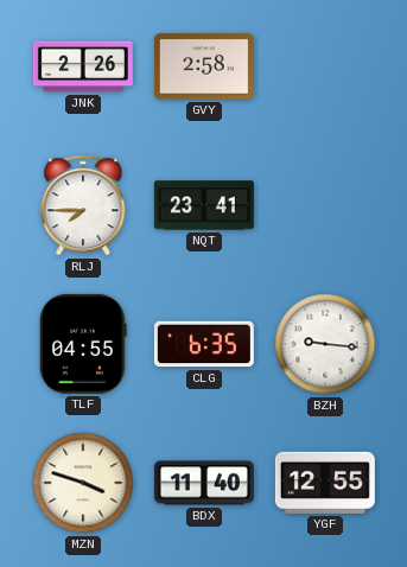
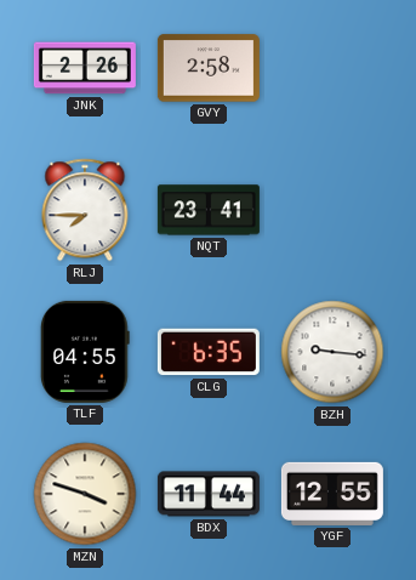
BDX: 11:40 -> 11:44 (209, 494)
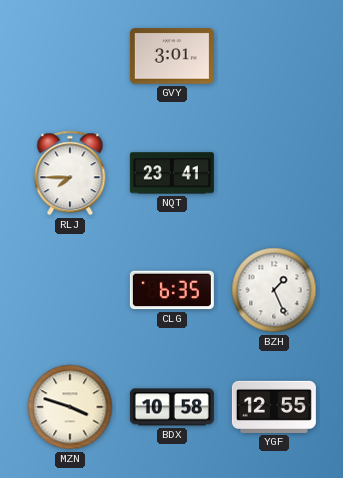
JNK: 2:26 -> none (85, 68)
GVY: 2:58 -> 3:01 (172, 56)
TLF: 04:55 -> none (86, 352)
BZH: 9:16 -> 1:26 (274, 290)
BDX: 11:44 -> 10:58 (172, 407)
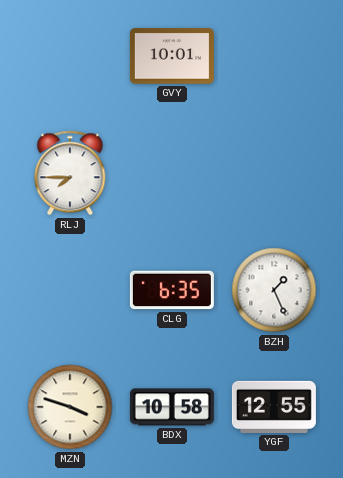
GVY: 3:01 -> 10:01 (172, 56)
NQT: 23:41 -> none (172, 173)
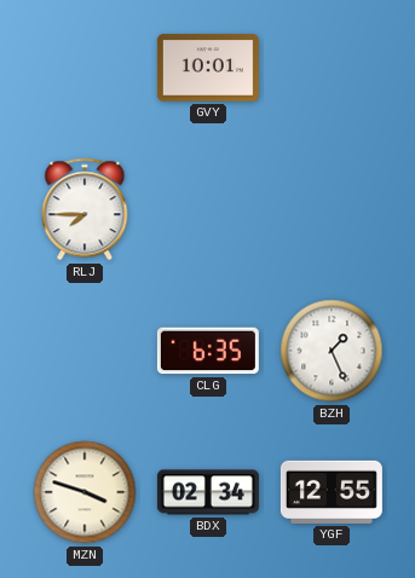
BDX: 10:58 -> 02:34 (208, 492)
